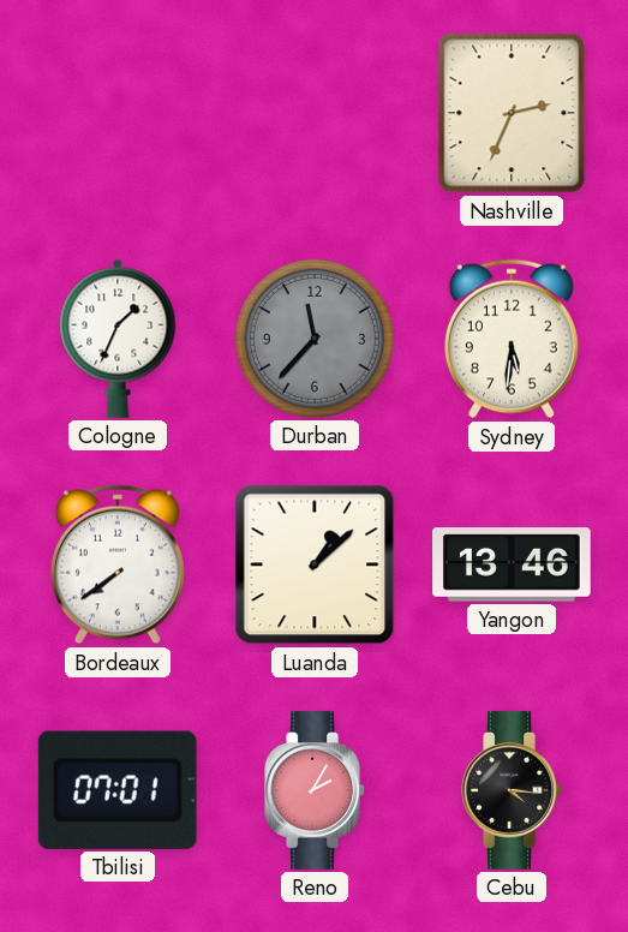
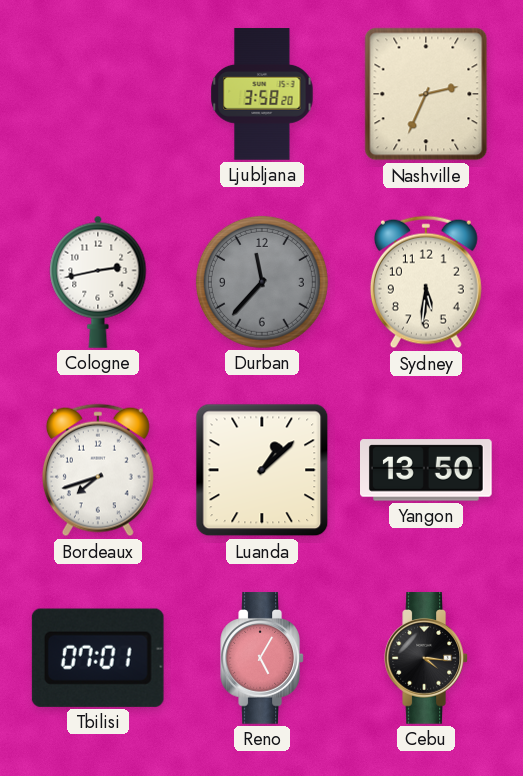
Ljubljana: none -> 3:58 (262, 94)
Cologne: 1:34 -> 2:43 (98, 282)
Bordeaux: 7:39 -> 7:42 (98, 470)
Yangon: 13:46 -> 13:50 (427, 470)
Reno: 2:05 -> 5:05 (262, 658)
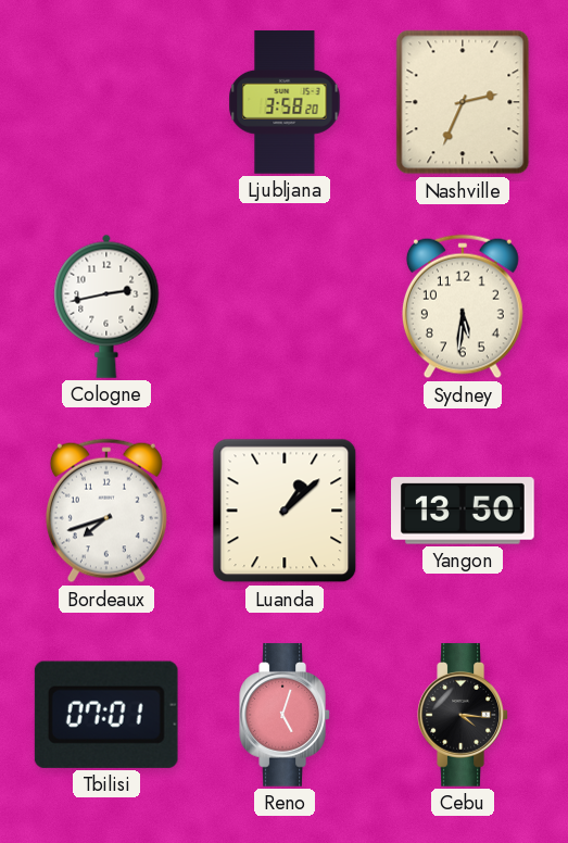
Durban: 11:37 -> none (262, 282)
Reno: 5:05 -> 5:03 (285, 715)
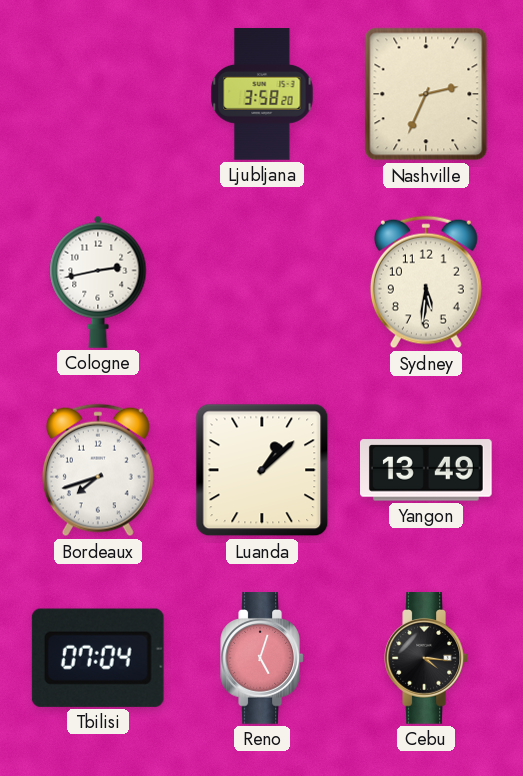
Yangon: 13:50 -> 13:49 (427, 470)
Tbilisi: 07:01 -> 07:04 (98, 658)
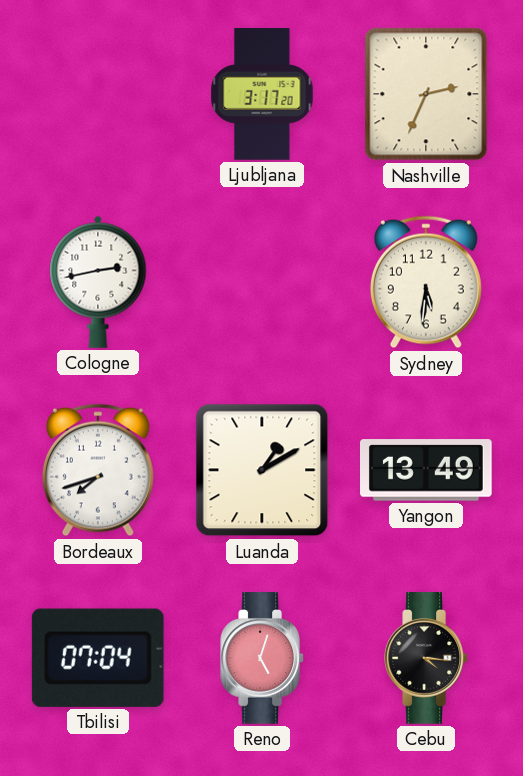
Ljubljana: 3:58 -> 3:17 (262, 94)
Luanda: 1:08 -> 1:10 (262, 470)
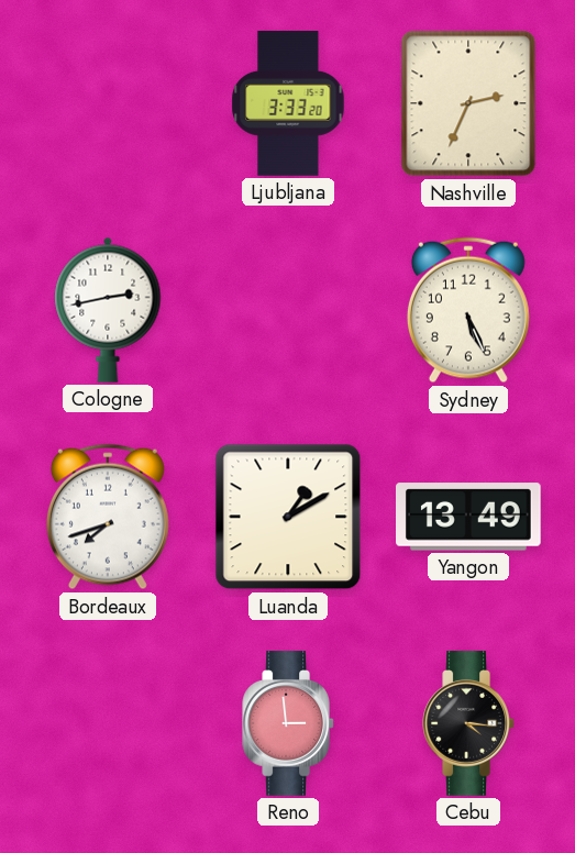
Ljubljana: 3:17 -> 3:33 (288, 103)
Sydney: 5:31 -> 5:26 (468, 310)
Tbilisi: 07:04 -> none (98, 658)
Reno: 5:03 -> 2:59 (288, 723)
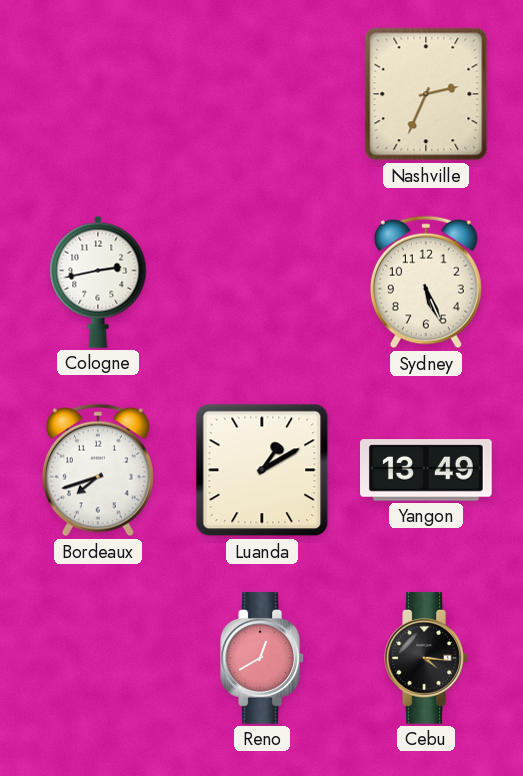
Ljubljana: 3:33 -> none (288, 103)
Reno: 2:59 -> 12:40 (262, 658)
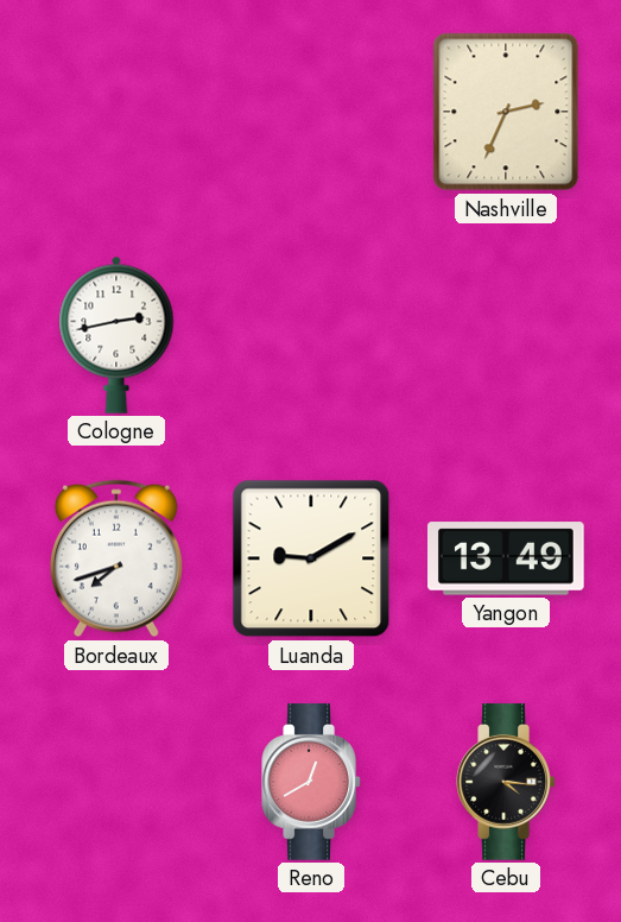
Sydney: 5:26 -> none (426, 282)
Luanda: 1:10 -> 9:10 (311, 558)
